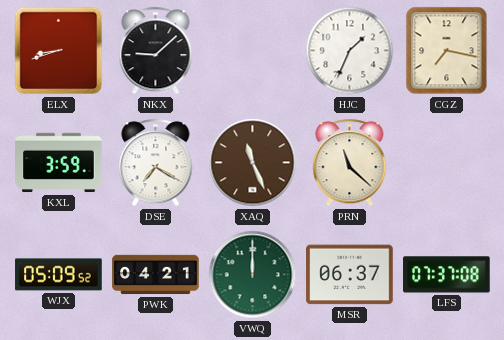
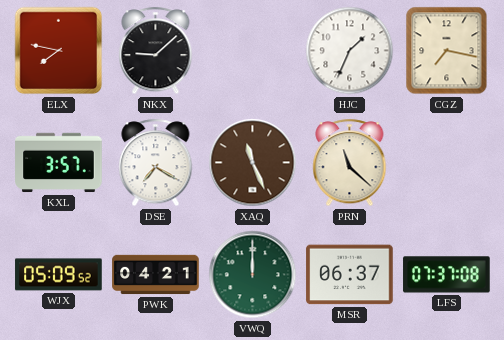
ELX: 8:42 -> 7:47 (59, 51)
KXL: 3:59 -> 3:57 (59, 163)
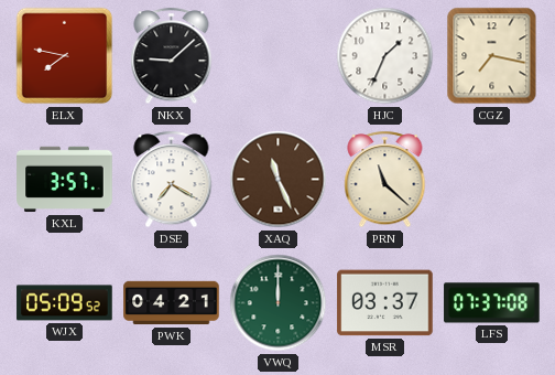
MSR: 06:37 -> 03:37 (385, 303)
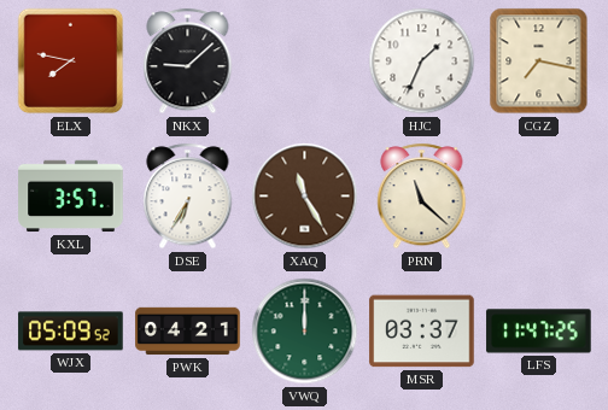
DSE: 7:20 -> 6:35 (188, 197)
XAQ: 11:26 -> 11:25 (305, 197)
LFS: 07:37 -> 11:47 (539, 332)
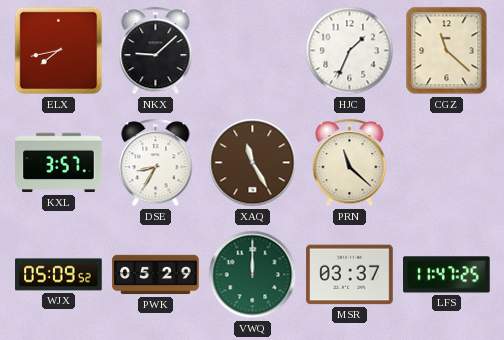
ELX: 7:47 -> 7:43 (59, 51)
CGZ: 7:17 -> 11:22 (447, 51)
DSE: 6:35 -> 8:35 (156, 163)
PWK: 04:21 -> 05:29 (156, 275)
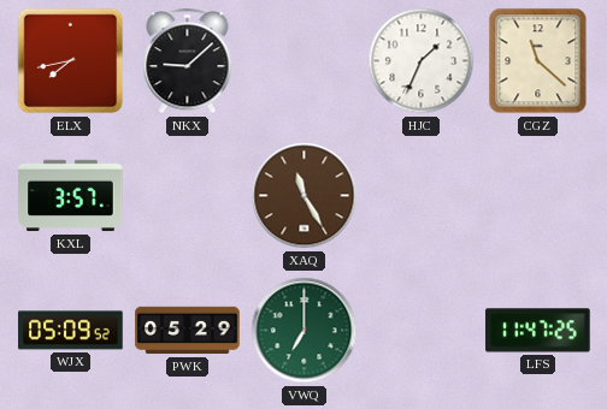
DSE: 8:35 -> none (156, 163)
PRN: 11:22 -> none (350, 163)
VWQ: 12:00 -> 7:00 (305, 331)
MSR: 03:37 -> none (350, 275)
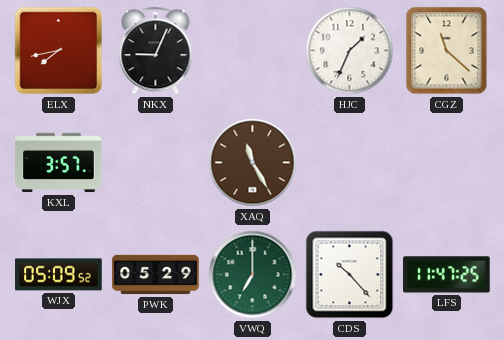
NKX: 9:08 -> 9:04 (156, 51)
CDS: none -> 10:23 (350, 275)
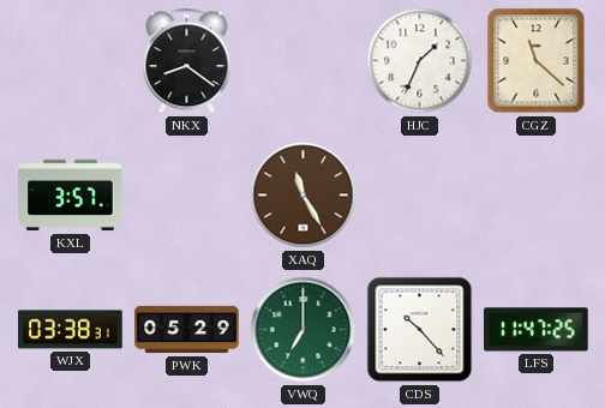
ELX: 7:43 -> none (59, 51)
NKX: 9:04 -> 8:21 (187, 61)
WJX: 05:09 -> 03:38 (71, 330)
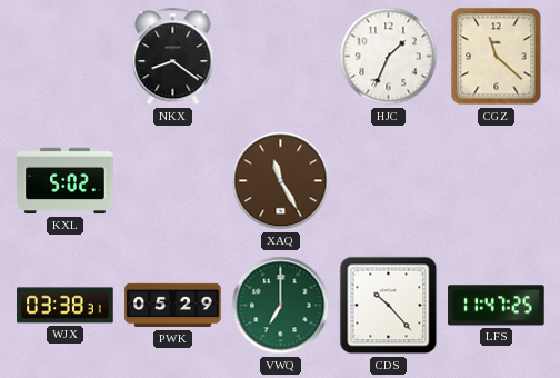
KXL: 3:57 -> 5:02 (66, 181)
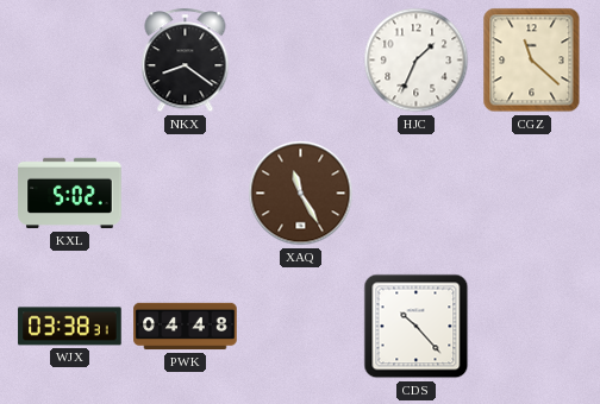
PWK: 05:29 -> 04:48 (186, 327)
VWQ: 7:00 -> none (281, 306)
LFS: 11:47 -> none (497, 306)
